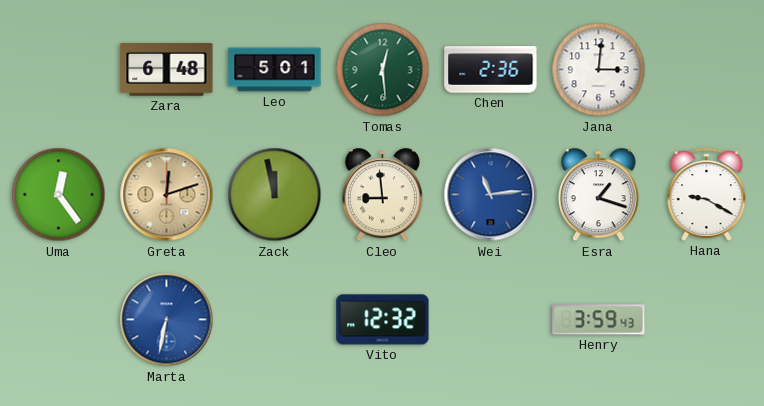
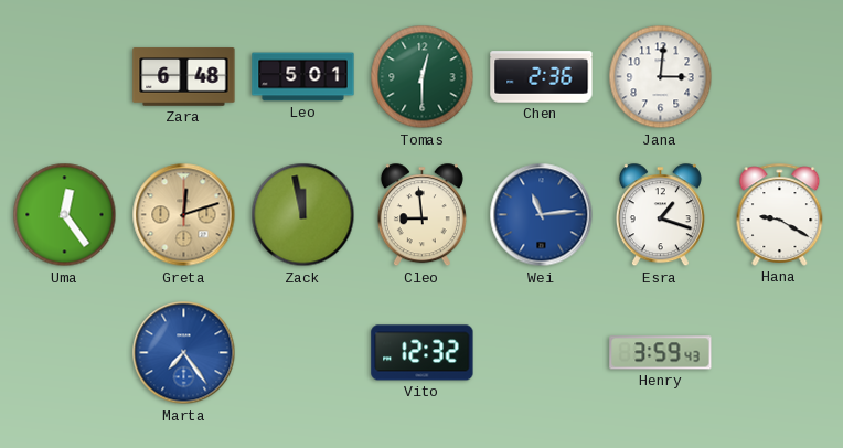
Tomas: 12:29 -> 12:30 (423, 77)
Marta: 6:32 -> 7:24 (184, 353)
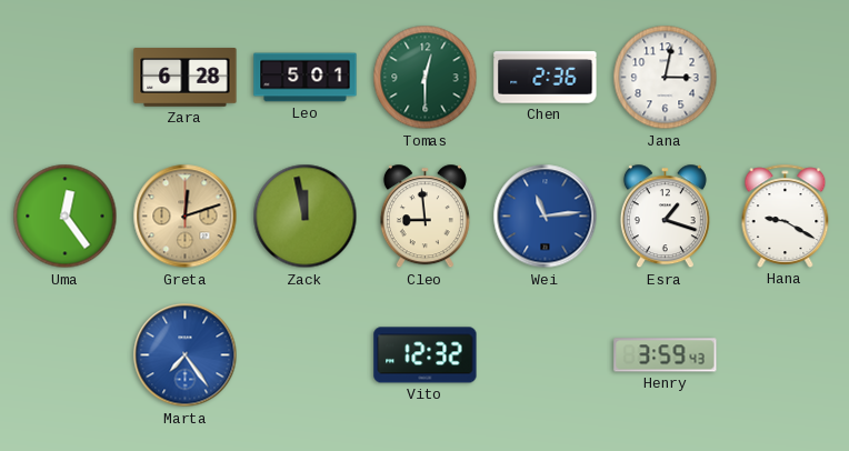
Zara: 6:48 -> 6:28 (186, 78)
Jana: 3:01 -> 3:02 (666, 78)
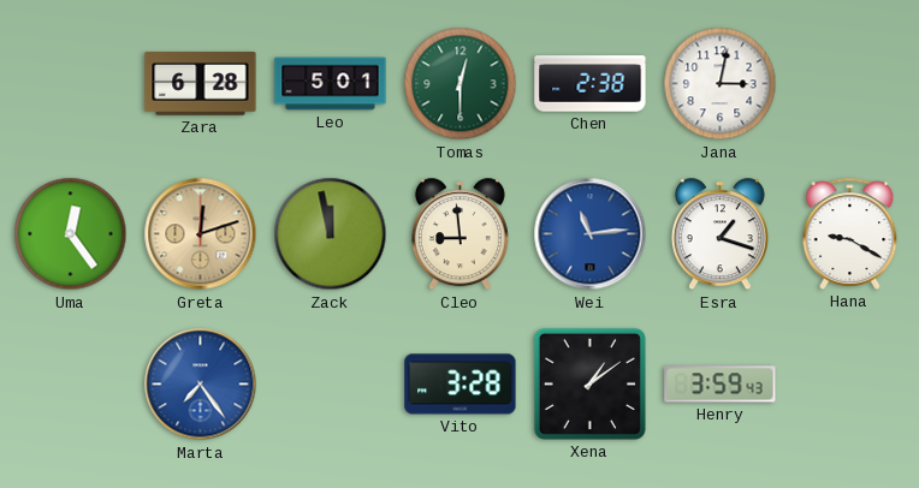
Chen: 2:36 -> 2:38 (591, 84)
Vito: 12:32 -> 3:28 (461, 385)
Xena: none -> 1:09 (589, 383)
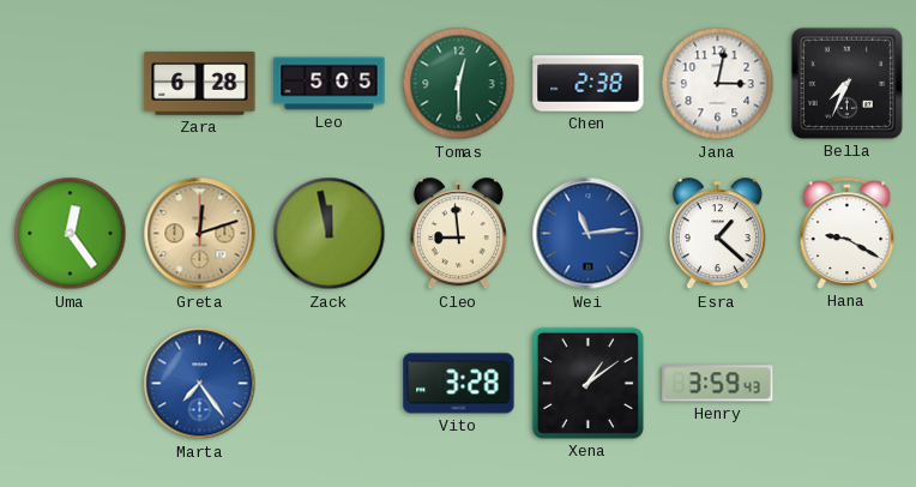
Leo: 5:01 -> 5:05 (330, 84)
Bella: none -> 7:34 (846, 83)
Esra: 1:18 -> 1:22 (717, 234)
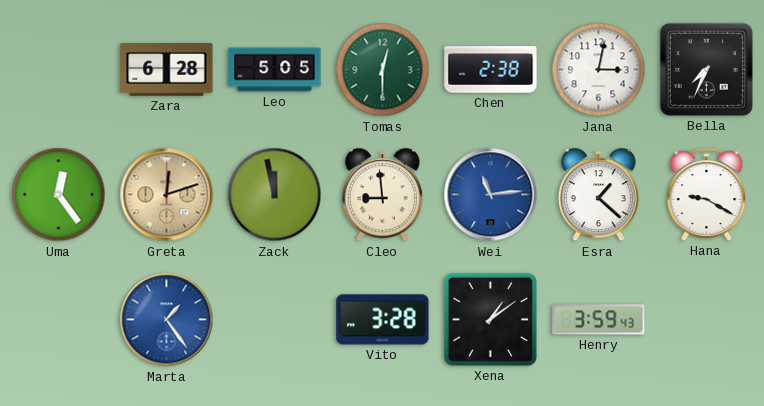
Marta: 7:24 -> 1:24 (167, 320)
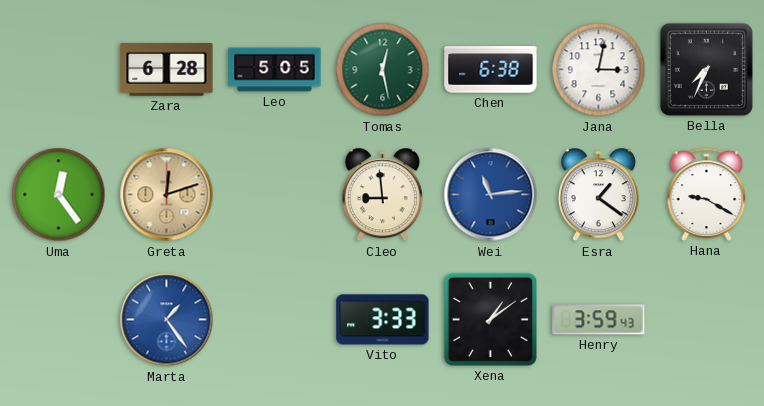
Tomas: 12:30 -> 12:28 (383, 70)
Chen: 2:38 -> 6:38 (491, 70)
Zack: 11:58 -> none (275, 195)
Esra: 1:22 -> 1:21 (598, 195)
Vito: 3:28 -> 3:33 (383, 320)
